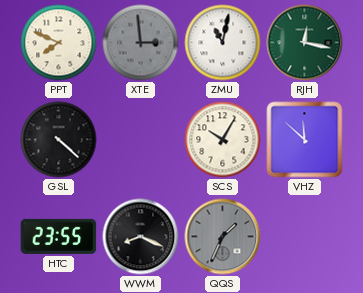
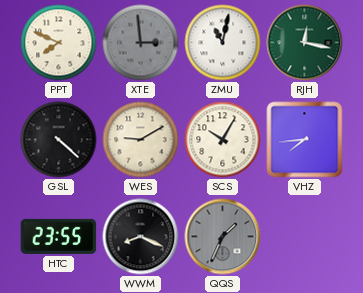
WES: none -> 9:10 (141, 140)
VHZ: 11:52 -> 7:44 (305, 140)
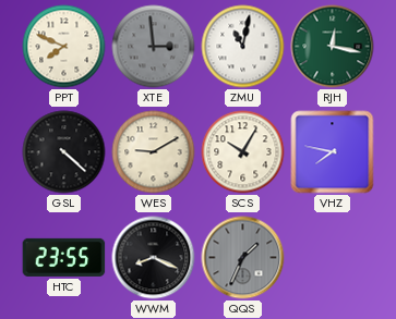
VHZ: 7:44 -> 7:47 (333, 152)
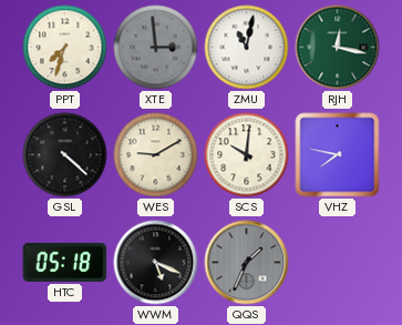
PPT: 7:49 -> 7:33 (65, 48)
SCS: 10:05 -> 10:01 (247, 155)
HTC: 23:55 -> 05:18 (65, 262)
WWM: 8:19 -> 5:19 (156, 263)
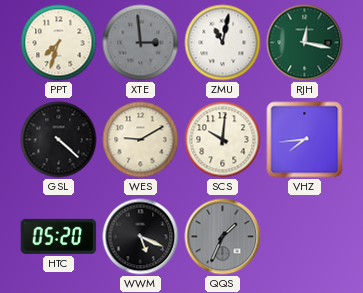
VHZ: 7:47 -> 7:44 (305, 140)
HTC: 05:18 -> 05:20 (59, 236)
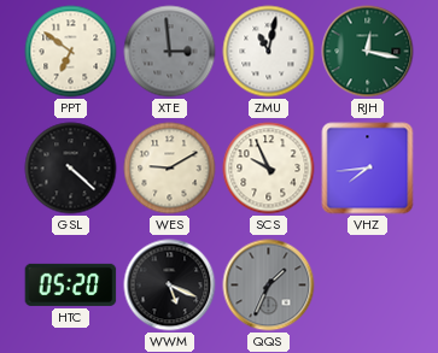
PPT: 7:33 -> 6:51 (71, 52)
SCS: 10:01 -> 9:56 (269, 169)
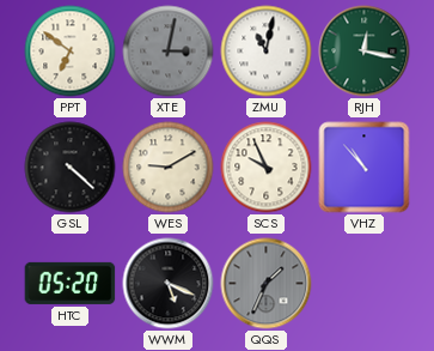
XTE: 2:59 -> 3:02 (169, 52)
VHZ: 7:44 -> 10:53 (365, 168)
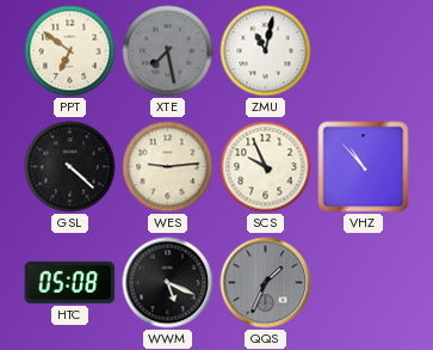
XTE: 3:02 -> 7:28 (168, 51)
RJH: 12:17 -> none (365, 52)
WES: 9:10 -> 9:14 (168, 167)
HTC: 05:20 -> 05:08 (70, 282)
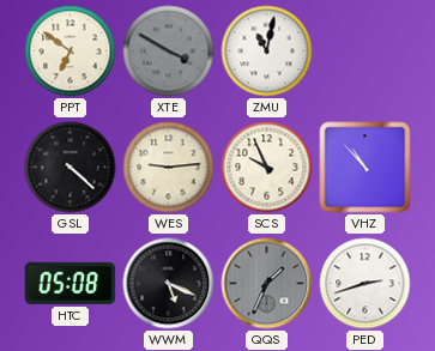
XTE: 7:28 -> 3:50 (169, 52)
PED: none -> 2:42 (365, 284)
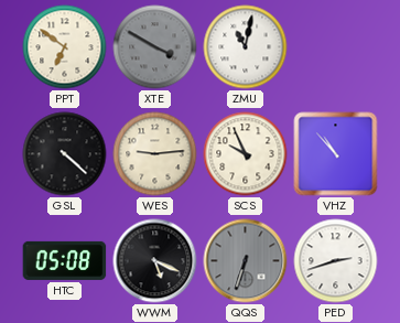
QQS: 1:34 -> 6:33 (246, 261)
